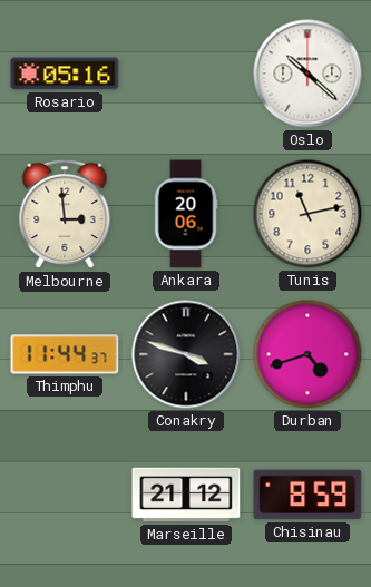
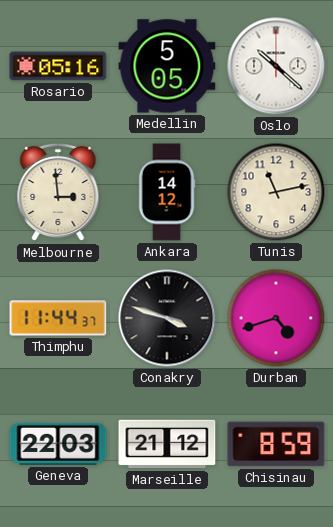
Medellin: none -> 5:05 (167, 66)
Ankara: 20:06 -> 14:12 (167, 192)
Geneva: none -> 22:03 (58, 444)
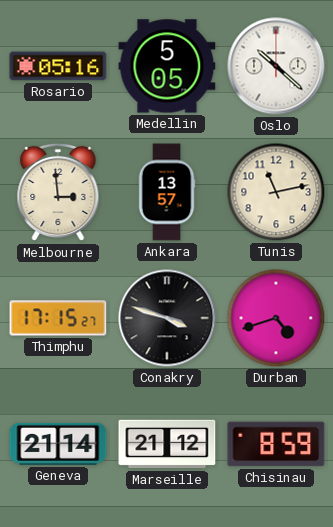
Ankara: 14:12 -> 13:57 (167, 192)
Thimphu: 11:44 -> 17:15 (58, 318)
Geneva: 22:03 -> 21:14 (58, 444)
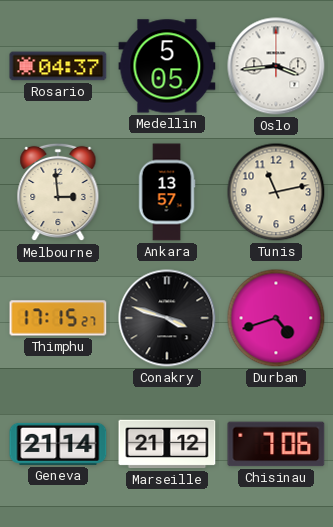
Rosario: 05:16 -> 04:37 (58, 66)
Oslo: 10:22 -> 3:44 (276, 66)
Chisinau: 8:59 -> 7:06 (276, 444)
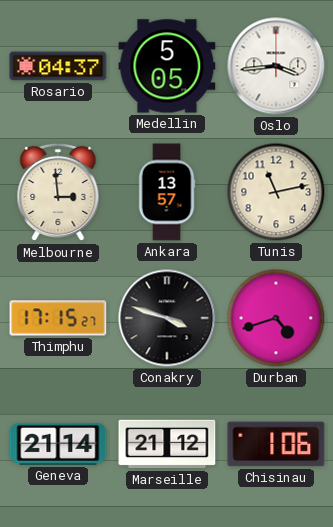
Chisinau: 7:06 -> 1:06 (276, 444)
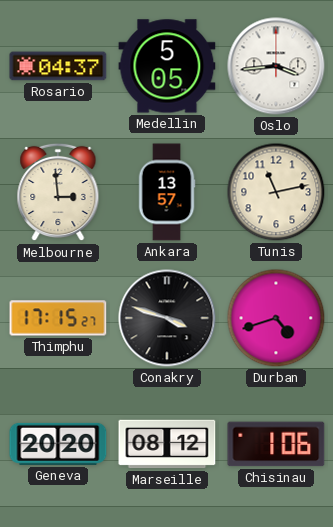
Geneva: 21:14 -> 20:20 (58, 444)
Marseille: 21:12 -> 08:12 (167, 444)
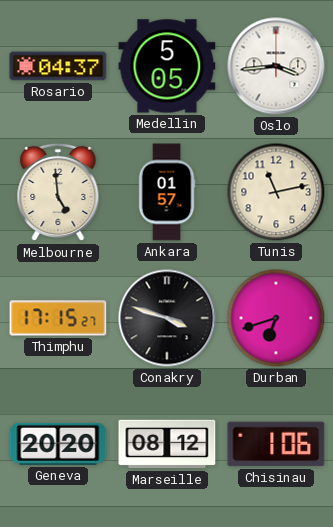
Melbourne: 2:59 -> 4:59 (58, 192)
Ankara: 13:57 -> 01:57 (167, 192)
Durban: 4:42 -> 6:42 (276, 318)
